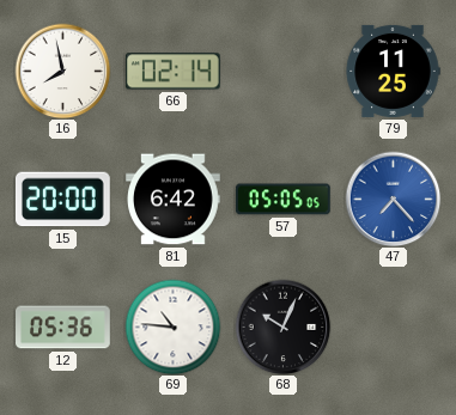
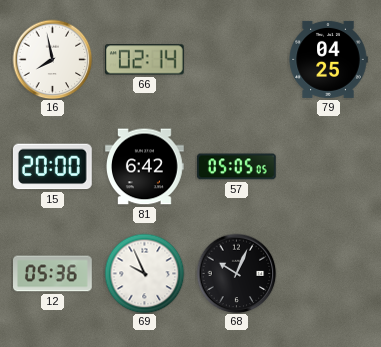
79: 11:25 -> 04:25 (328, 59)
47: 7:23 -> none (393, 199)
69: 10:46 -> 9:56 (144, 273)
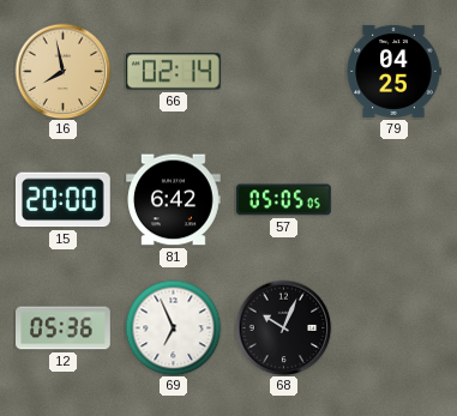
16 dial: white -> champagne (62, 71)
69: 9:56 -> 6:56 (173, 327)
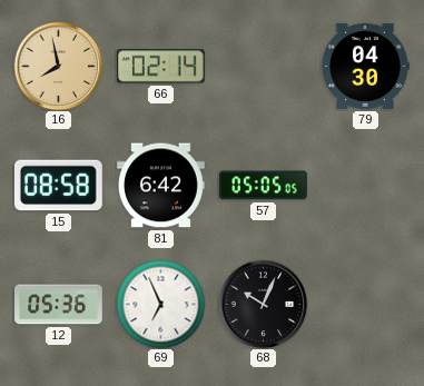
79: 04:25 -> 04:30 (365, 66)
15: 20:00 -> 08:58 (58, 186)
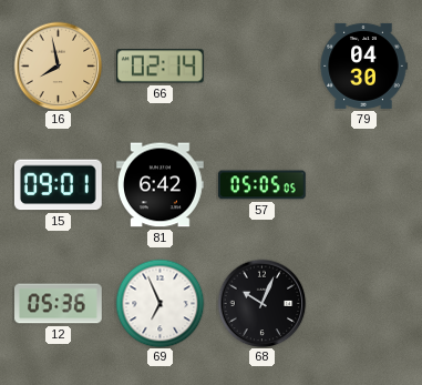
15: 08:58 -> 09:01 (58, 185)
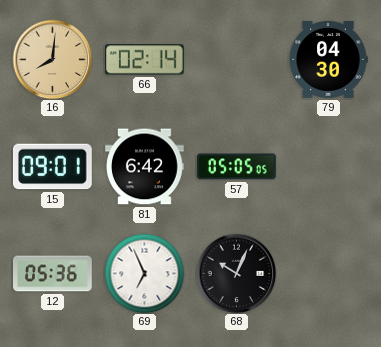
16: 7:58 -> 8:01 (52, 59)
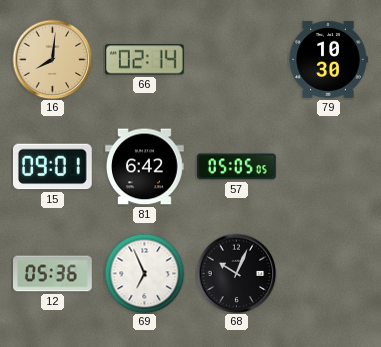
79: 04:30 -> 10:30 (328, 59)
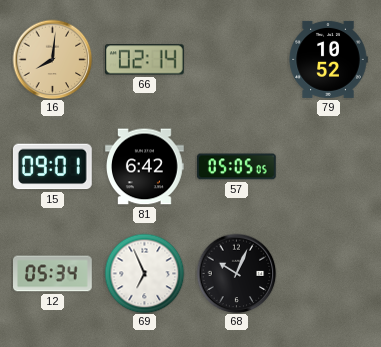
79: 10:30 -> 10:52 (328, 59)
12: 05:36 -> 05:34 (53, 274)
